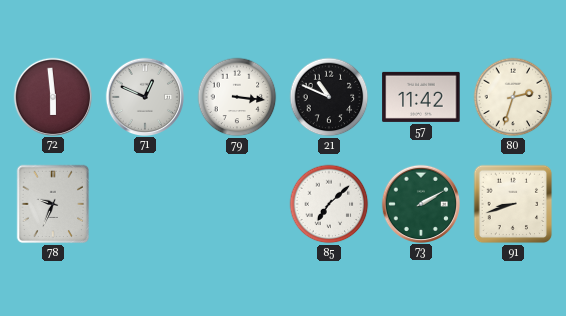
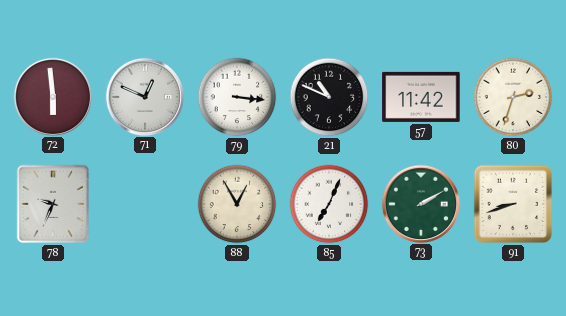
88: none -> 12:55 (237, 204)
85: 7:08 -> 7:04 (329, 204)
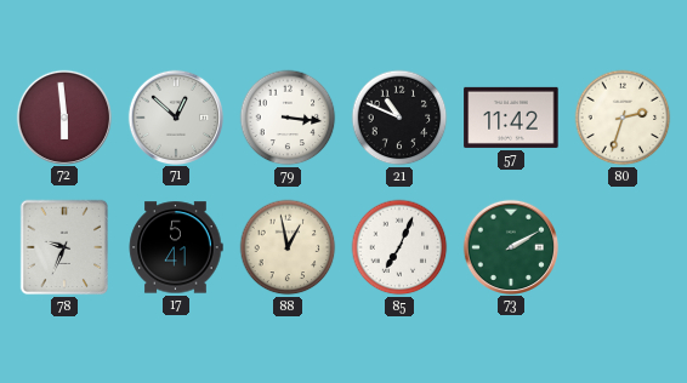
71: 12:49 -> 12:52 (175, 116)
17: none -> 5:41 (176, 247)
88: 12:55 -> 12:58 (288, 247)
91: 8:42 -> none (513, 204)
